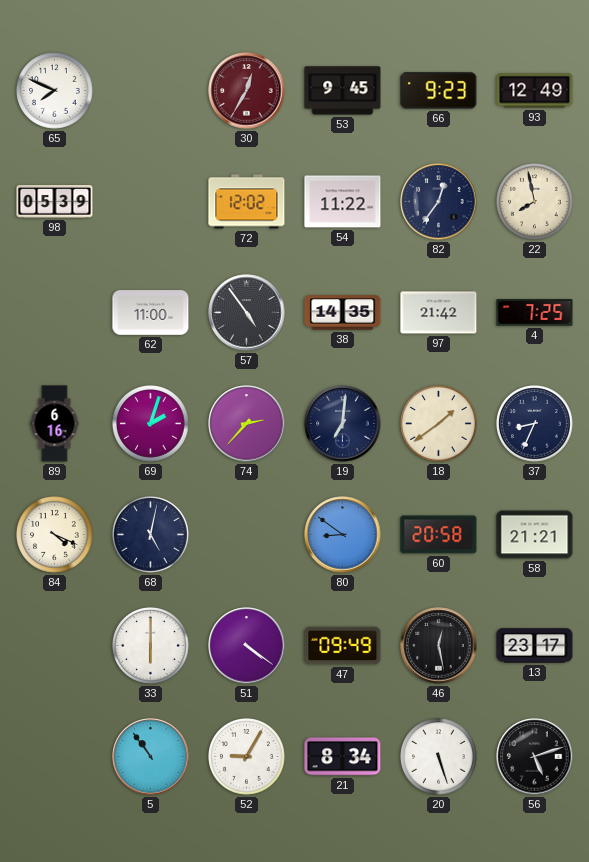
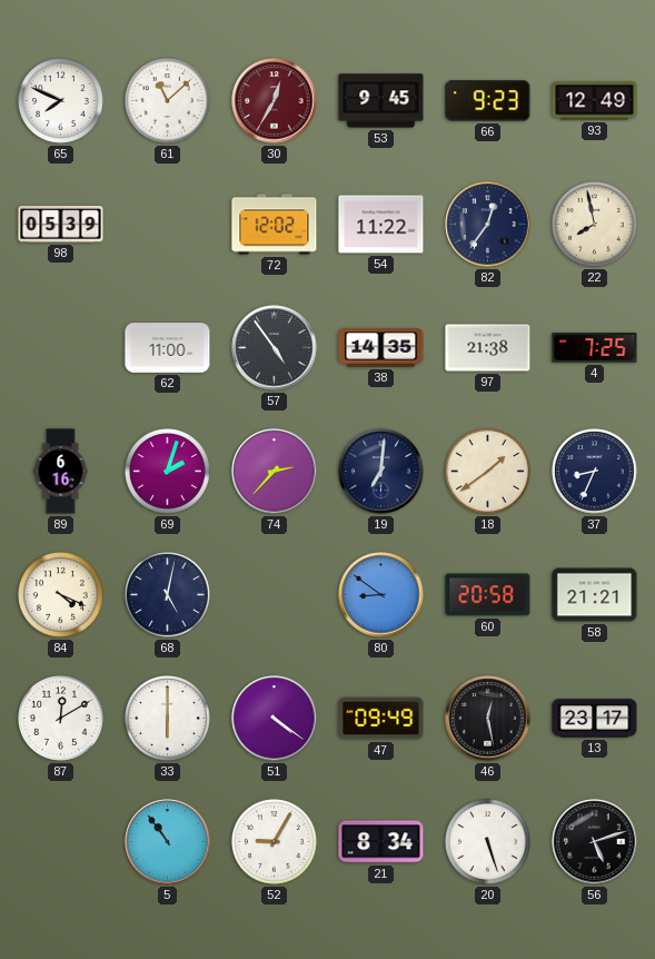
61: none -> 11:08 (168, 101)
97: 21:42 -> 21:38 (488, 348)
87: none -> 12:10 (61, 719)
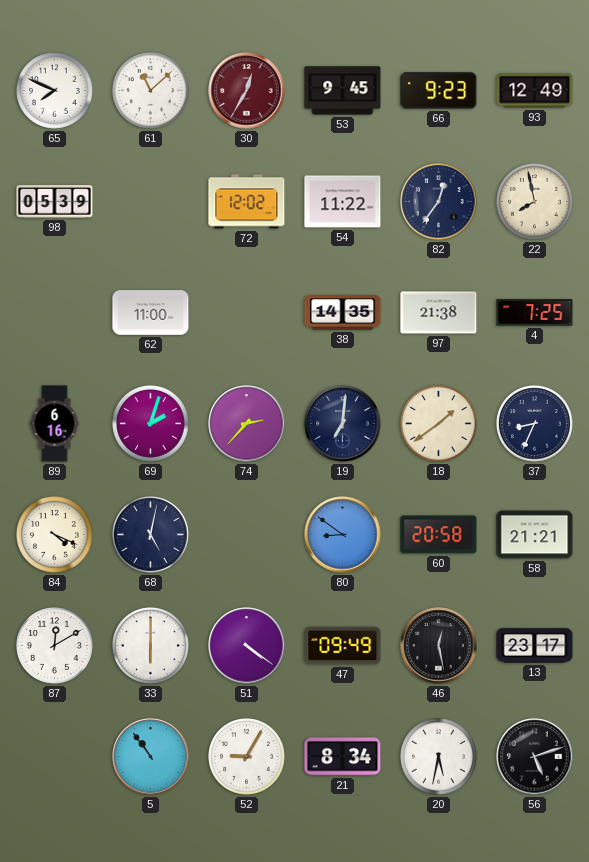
57: 4:54 -> none (275, 348)
20: 5:27 -> 5:32 (439, 757)
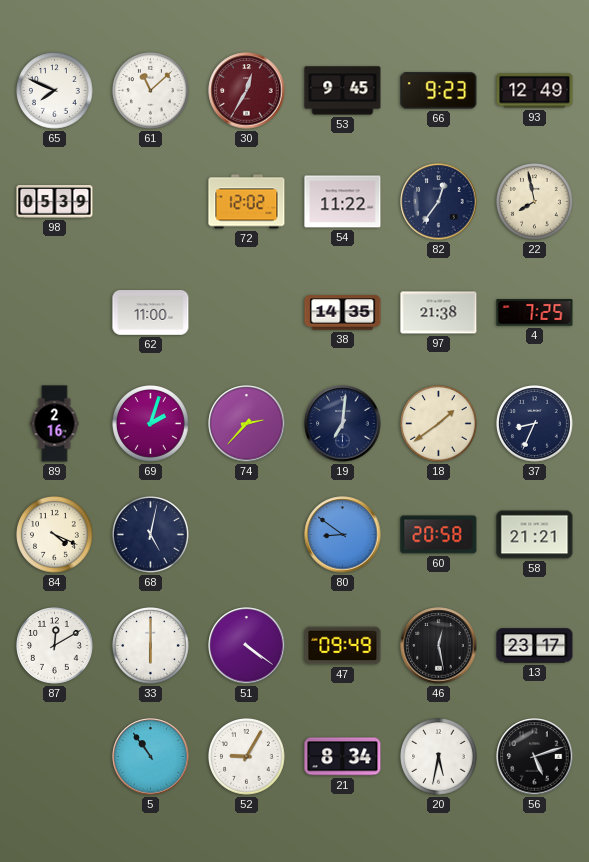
89: 6:16 -> 2:16 (55, 424)
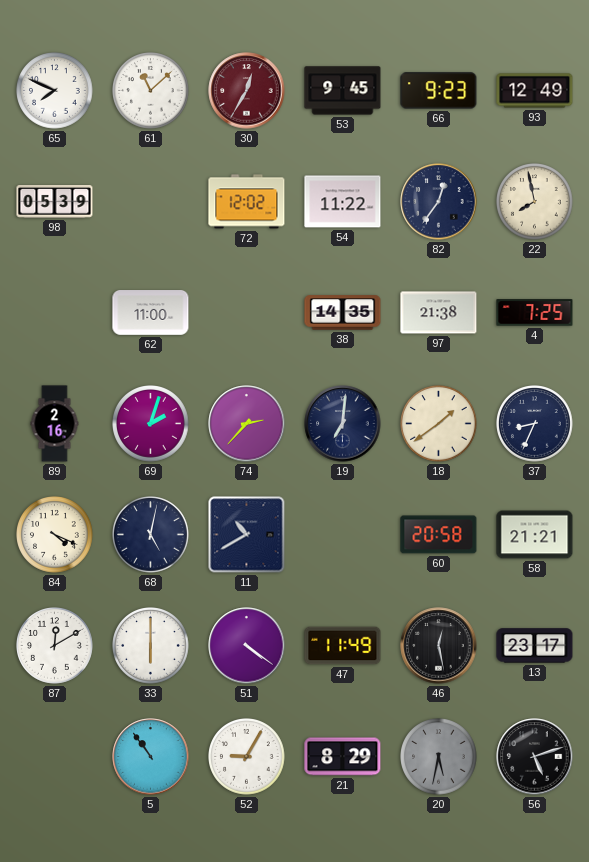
11: none -> 10:40 (247, 535)
80: 8:51 -> none (343, 535)
47: 09:49 -> 11:49 (343, 646)
21: 8:34 -> 8:29 (343, 757)
20 dial: white -> grey (439, 757)
